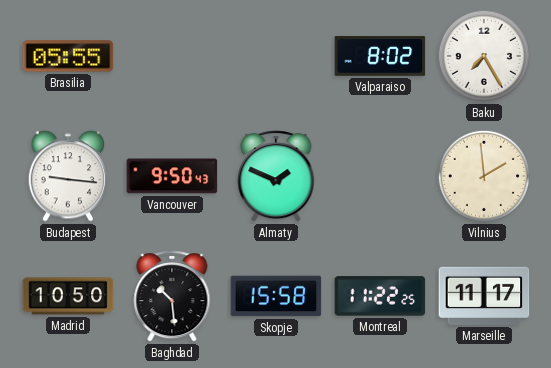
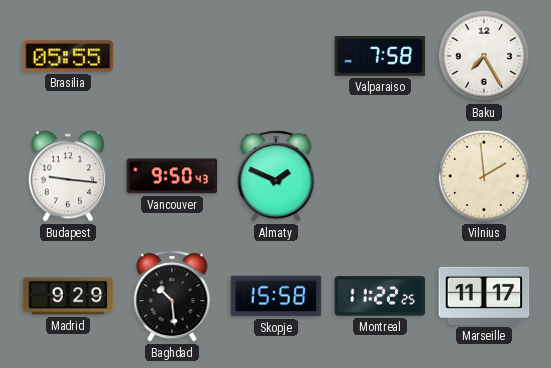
Valparaiso: 8:02 -> 7:58 (380, 56)
Madrid: 10:50 -> 9:29 (68, 296)
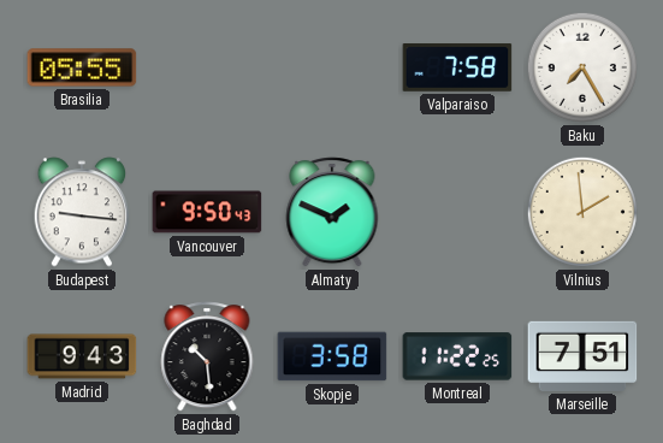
Madrid: 9:29 -> 9:43 (82, 356)
Skopje: 15:58 -> 3:58 (332, 356)
Marseille: 11:17 -> 7:51 (582, 356)
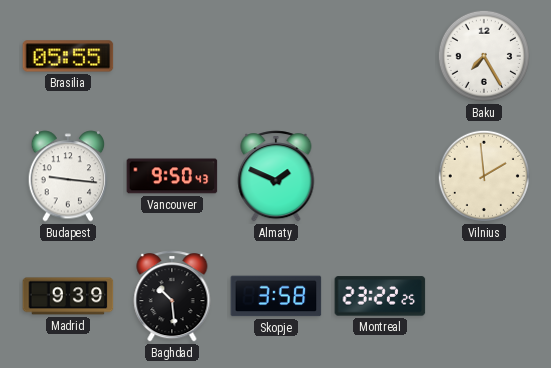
Valparaiso: 7:58 -> none (457, 67)
Madrid: 9:43 -> 9:39 (68, 296)
Montreal: 11:22 -> 23:22 (380, 296)
Marseille: 7:51 -> none (582, 356)
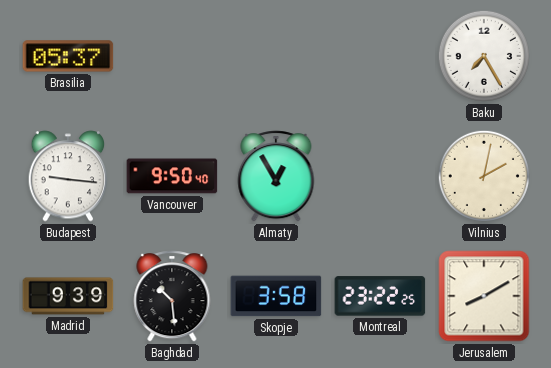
Brasilia: 05:55 -> 05:37 (68, 56)
Vancouver: 9:50:43 -> 9:50:40 (172, 176)
Almaty: 1:49 -> 12:55 (276, 176)
Vilnius: 1:59 -> 2:02 (484, 176)
Jerusalem: none -> 8:10 (484, 296)
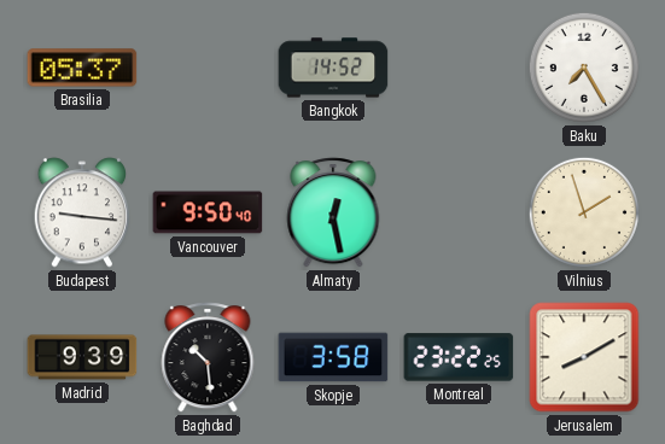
Bangkok: none -> 14:52 (333, 68)
Almaty: 12:55 -> 12:28 (333, 212)
Vilnius: 2:02 -> 1:57 (584, 212)
